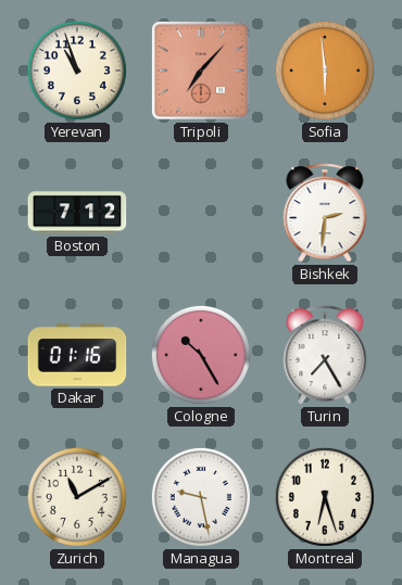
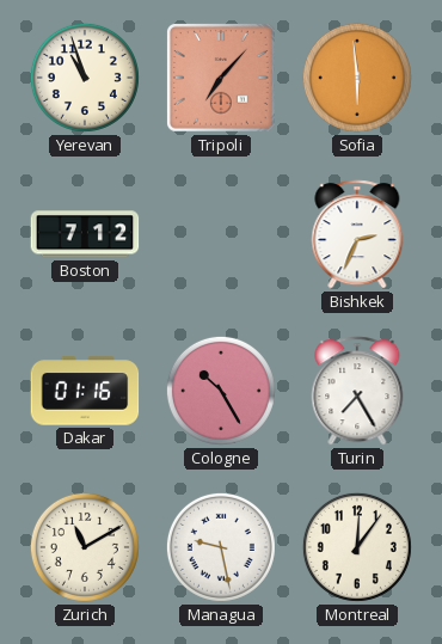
Bishkek: 2:31 -> 2:34 (357, 234)
Montreal: 6:27 -> 12:06 (357, 547)
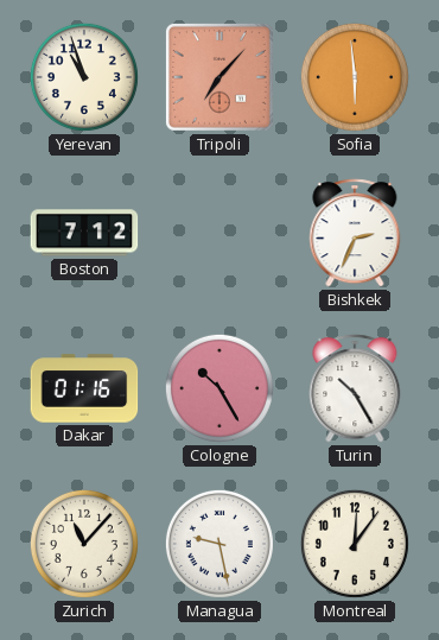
Turin: 7:25 -> 10:25 (355, 388)
Zurich: 11:10 -> 11:07 (84, 544)
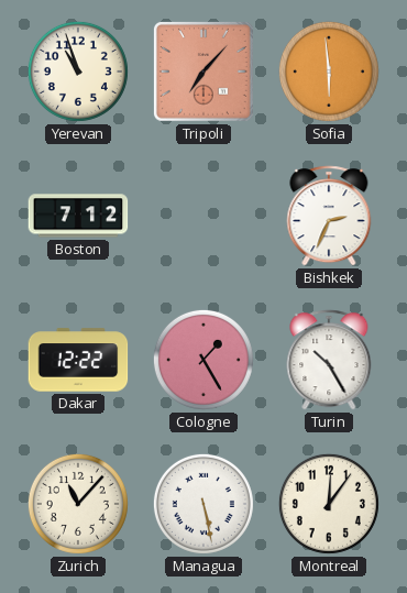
Dakar: 01:16 -> 12:22 (78, 360)
Cologne: 10:25 -> 1:25 (204, 360)
Managua: 9:28 -> 5:28 (204, 504)
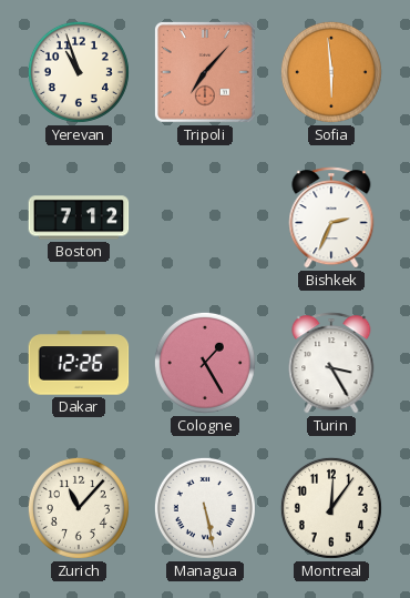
Dakar: 12:22 -> 12:26 (79, 363)
Turin: 10:25 -> 3:25 (331, 363)
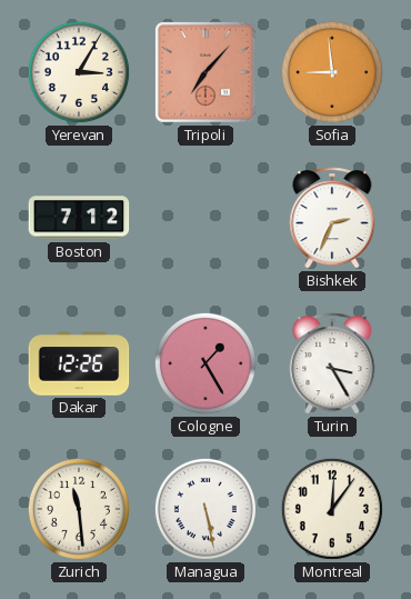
Yerevan: 10:57 -> 3:05 (79, 72)
Sofia: 5:59 -> 8:59 (332, 72)
Zurich: 11:07 -> 11:29 (79, 509)
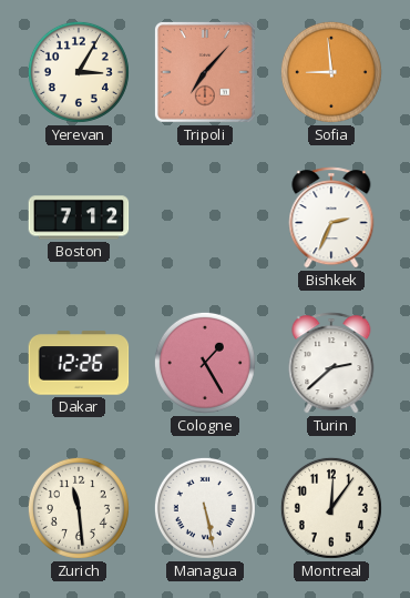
Turin: 3:25 -> 2:38 (331, 363)
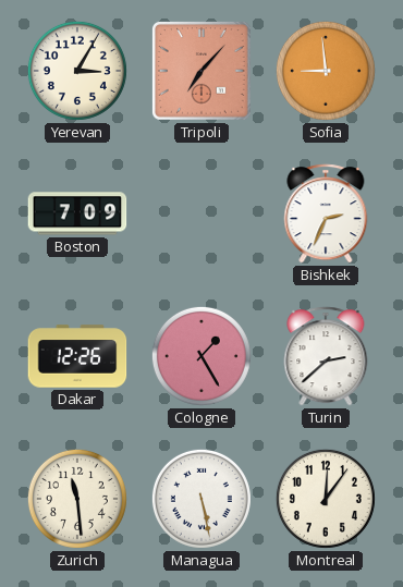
Boston: 7:12 -> 7:09 (77, 213)
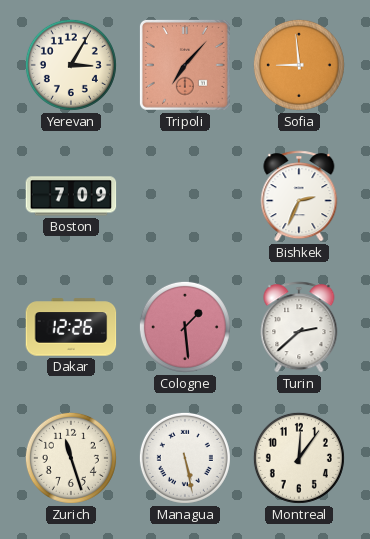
Cologne: 1:25 -> 1:29 (185, 327)
Zurich: 11:29 -> 11:27 (71, 458)
